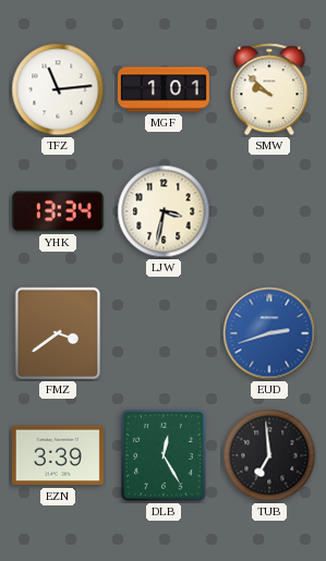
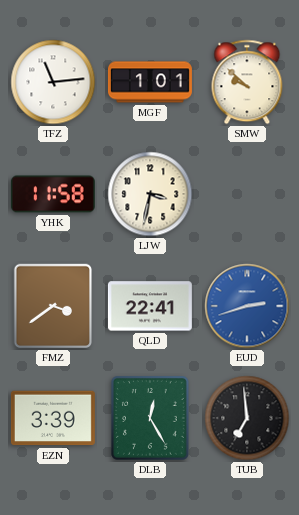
YHK: 13:34 -> 11:58 (53, 194)
QLD: none -> 22:41 (150, 306)
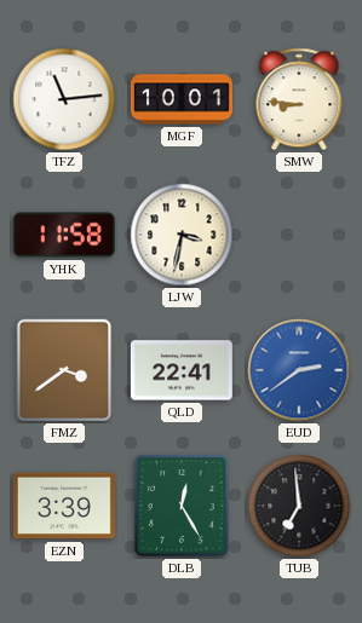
MGF: 1:01 -> 10:01 (182, 99)
SMW: 9:52 -> 8:46 (299, 99)
EUD: 2:42 -> 2:39 (299, 370)
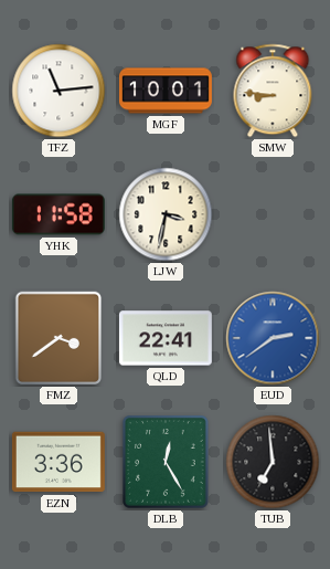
EZN: 3:39 -> 3:36 (58, 462)
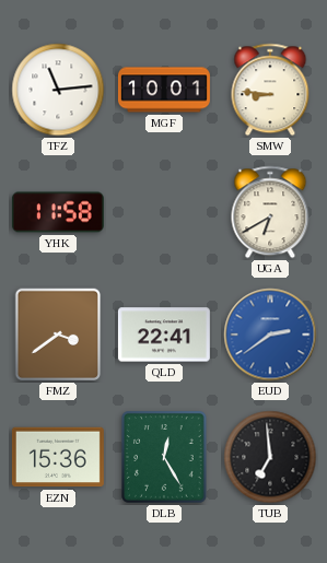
LJW: 3:32 -> none (166, 214)
UGA: none -> 6:40 (270, 212)
EZN: 3:36 -> 15:36 (58, 457)
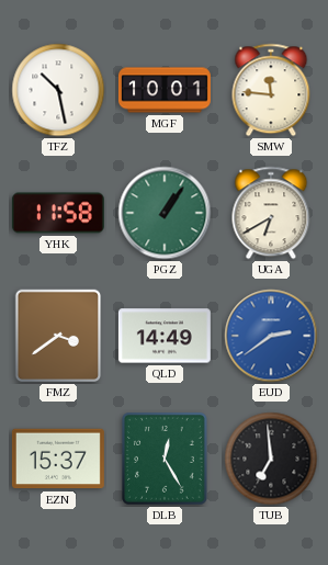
TFZ: 11:14 -> 10:28 (58, 90)
SMW: 8:46 -> 11:46 (271, 90)
PGZ: none -> 1:06 (165, 213)
QLD: 22:41 -> 14:49 (165, 336)
EZN: 15:36 -> 15:37 (58, 459)
